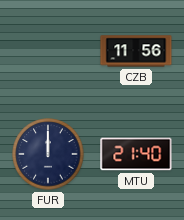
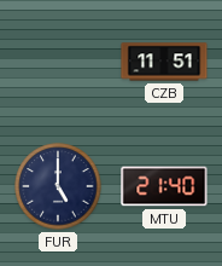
CZB: 11:56 -> 11:51 (164, 62)
FUR: 12:00 -> 5:00 (58, 186)
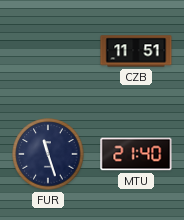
FUR: 5:00 -> 11:27 (48, 154)
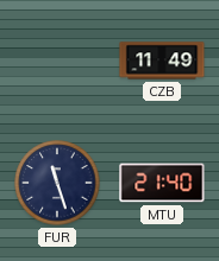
CZB: 11:51 -> 11:49 (162, 61)
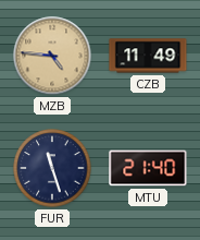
MZB: none -> 4:46 (52, 56)
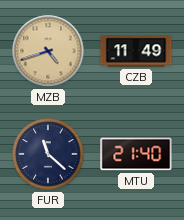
MZB: 4:46 -> 4:42 (48, 51)
FUR: 11:27 -> 11:22 (48, 154)
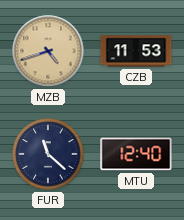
CZB: 11:49 -> 11:53 (136, 51)
MTU: 21:40 -> 12:40 (136, 154)
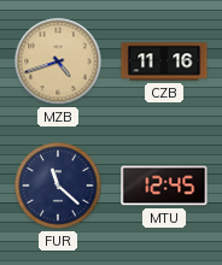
CZB: 11:53 -> 11:16 (164, 61)
MTU: 12:40 -> 12:45 (164, 185)
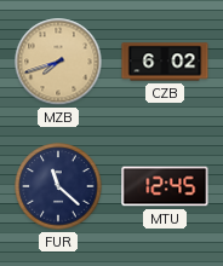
MZB: 4:42 -> 7:42 (58, 62)
CZB: 11:16 -> 6:02 (165, 62)
